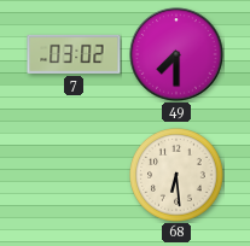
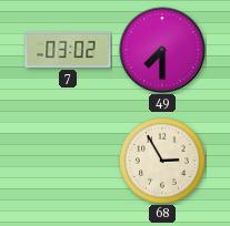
68: 6:29 -> 2:55 (163, 162)
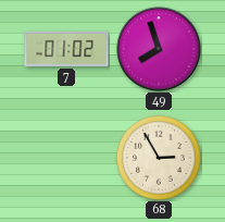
7: 03:02 -> 01:02 (66, 49)
49: 7:30 -> 7:57 (159, 49)
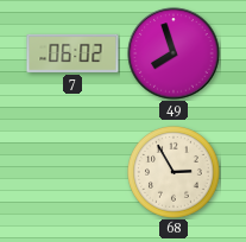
7: 01:02 -> 06:02 (72, 53)
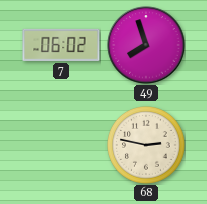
68: 2:55 -> 2:47 (147, 146)
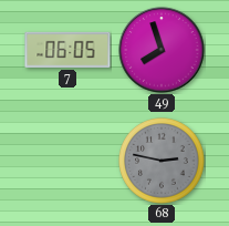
7: 06:02 -> 06:05 (67, 50)
68 dial: cream -> grey (163, 162)
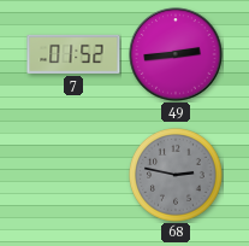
7: 06:05 -> 01:52 (73, 54)
49: 7:57 -> 2:44 (176, 54)
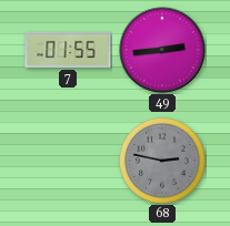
7: 01:52 -> 01:55 (68, 50)
